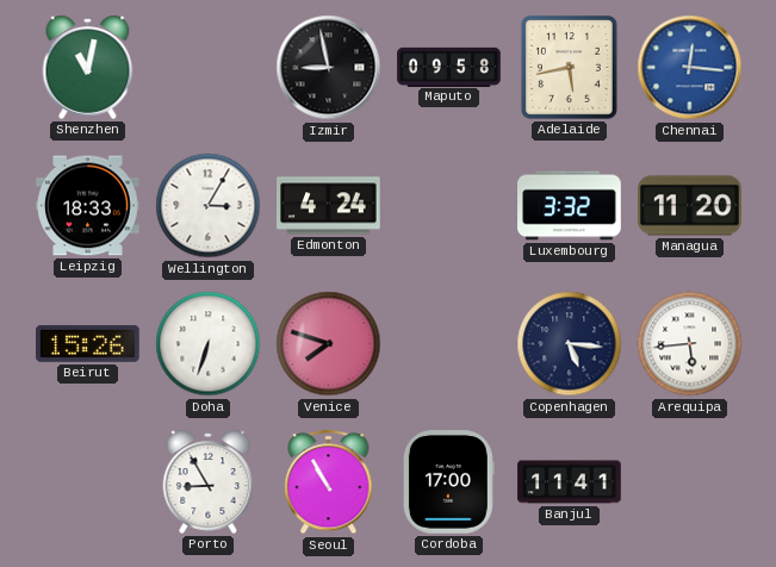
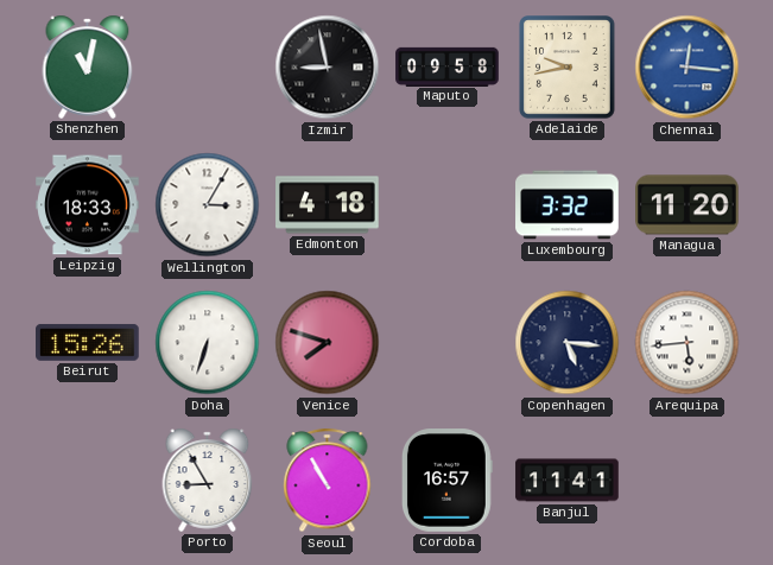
Adelaide: 5:43 -> 9:43 (568, 68)
Edmonton: 4:24 -> 4:18 (328, 205)
Cordoba: 17:00 -> 16:57 (446, 481)
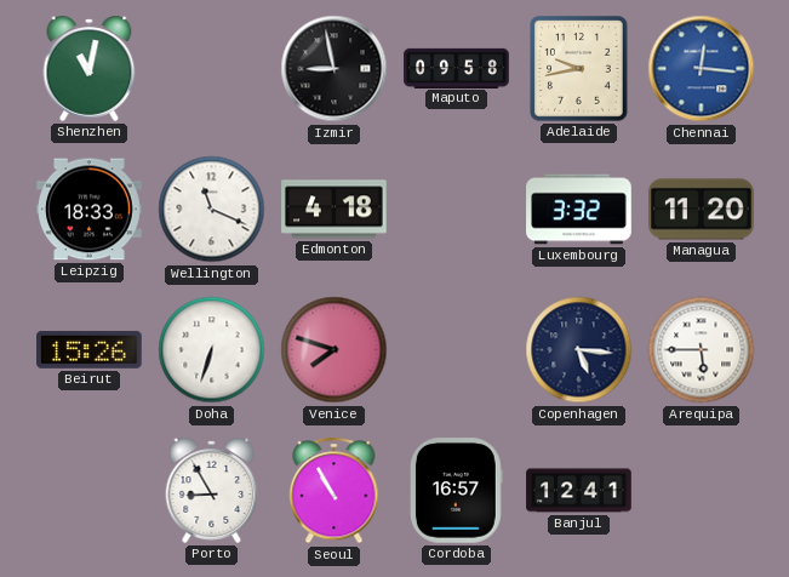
Wellington: 3:05 -> 11:19 (212, 210)
Arequipa: 5:44 -> 5:45 (702, 350)
Banjul: 11:41 -> 12:41 (579, 491)
